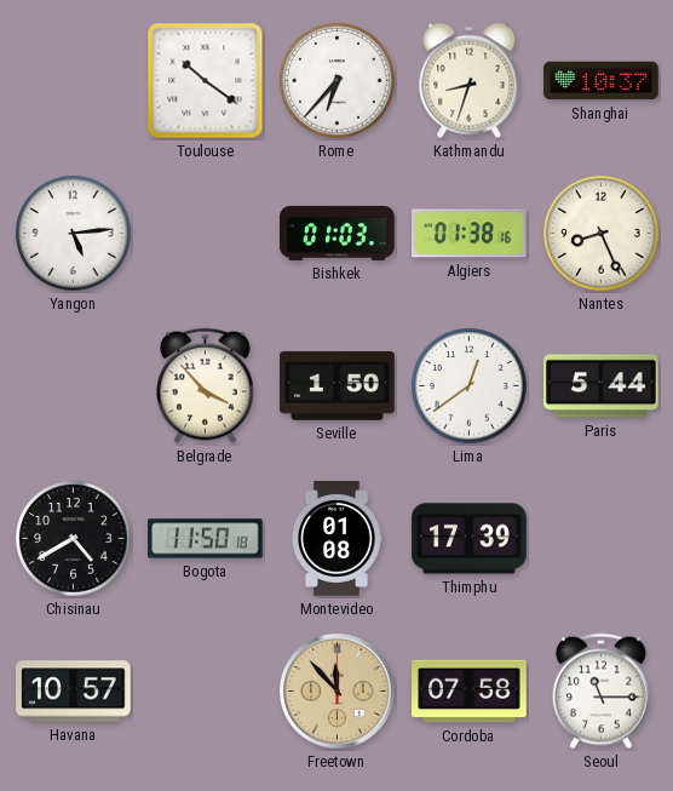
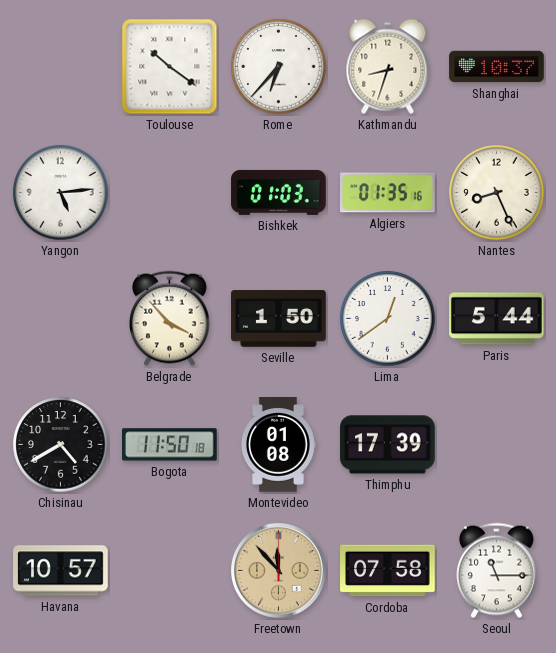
Algiers: 01:38 -> 01:35 (388, 193)
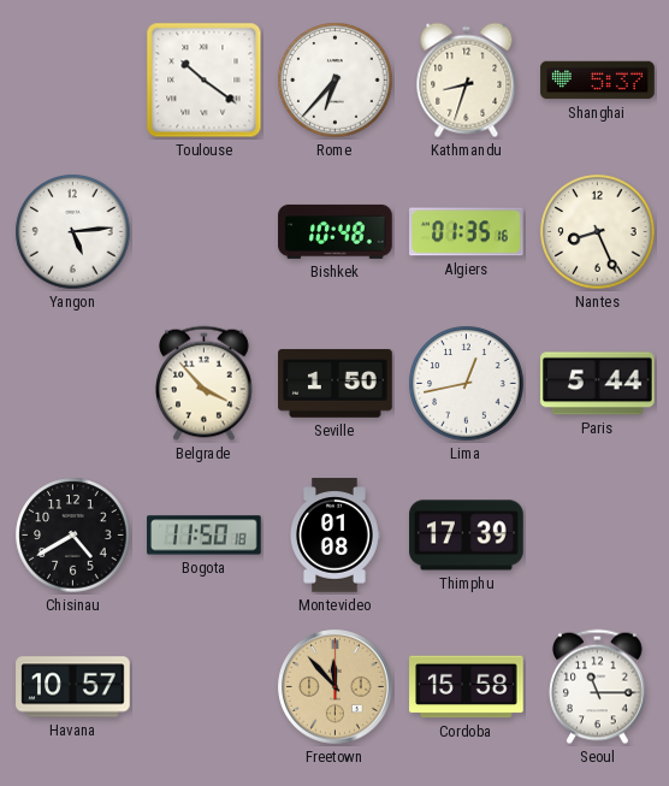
Shanghai: 10:37 -> 5:37 (598, 81)
Bishkek: 01:03 -> 10:48 (336, 231)
Lima: 12:39 -> 12:43 (467, 384)
Cordoba: 07:58 -> 15:58 (467, 687)
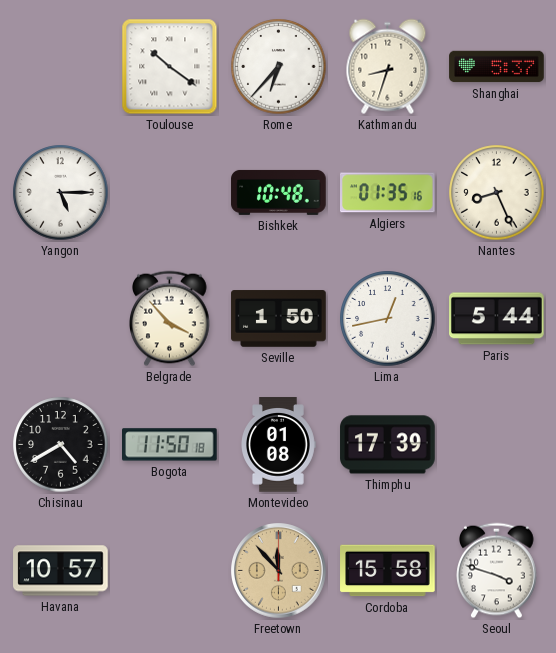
Yangon: 5:14 -> 5:15 (61, 193)
Seoul: 11:15 -> 3:48 (497, 571)
